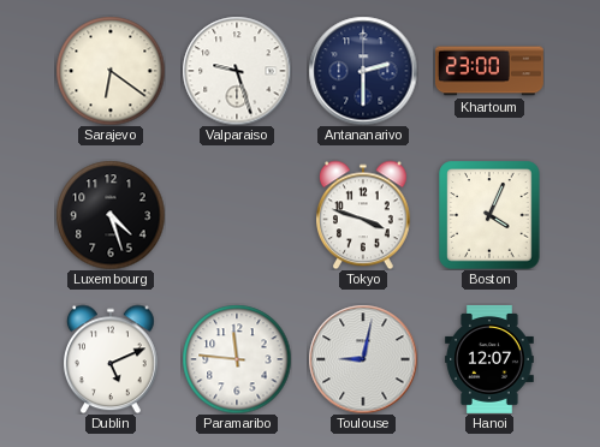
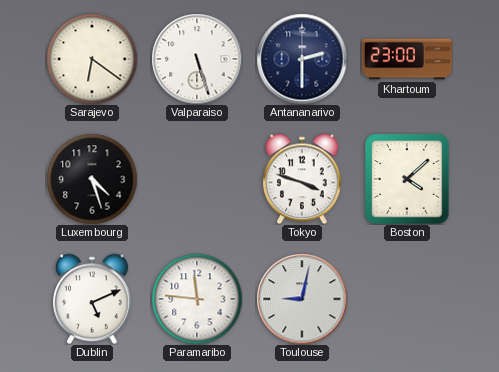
Valparaiso: 9:27 -> 5:27 (197, 59)
Boston: 4:04 -> 4:08 (407, 179)
Hanoi: 12:07 -> none (489, 359)
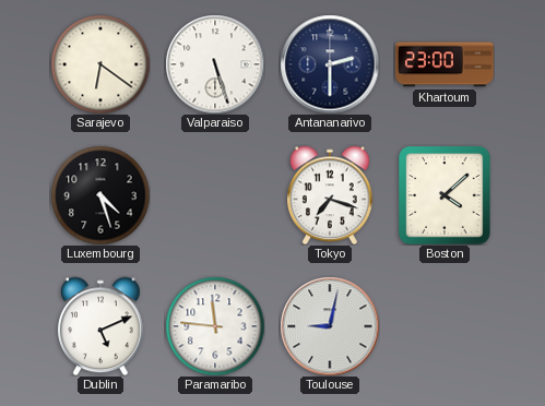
Tokyo: 3:48 -> 7:18 (331, 195)
